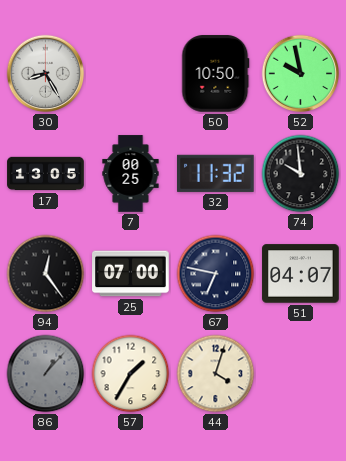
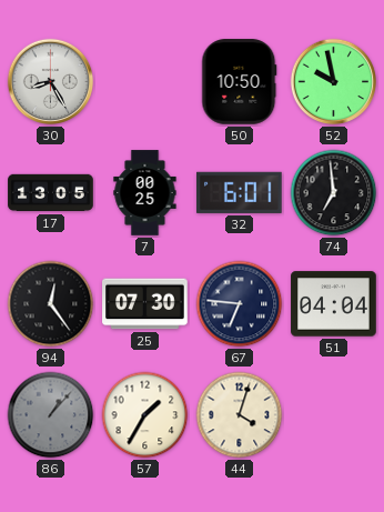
32: 11:32 -> 6:01 (240, 192)
74: 9:59 -> 6:59 (334, 193)
25: 07:00 -> 07:30 (145, 304)
67: 6:47 -> 6:46 (240, 304)
51: 04:07 -> 04:04 (334, 304)
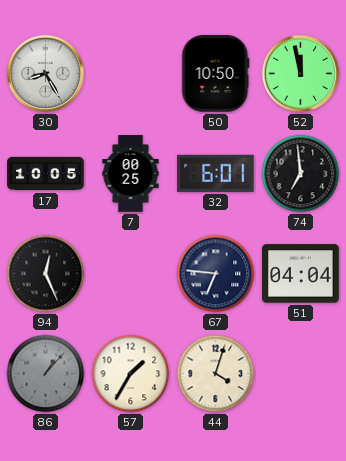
52: 9:58 -> 11:58 (301, 74)
17: 13:05 -> 10:05 (46, 174)
94: 12:24 -> 12:26 (46, 274)
25: 07:30 -> none (145, 304)
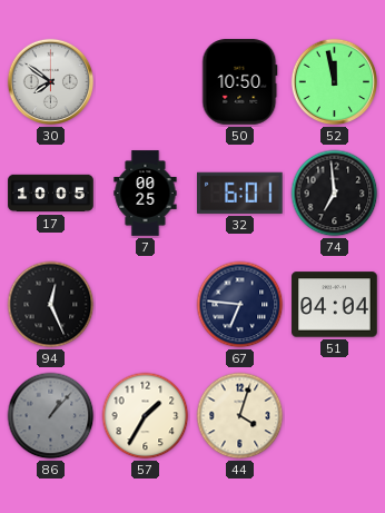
30: 8:25 -> 7:51 (51, 82)
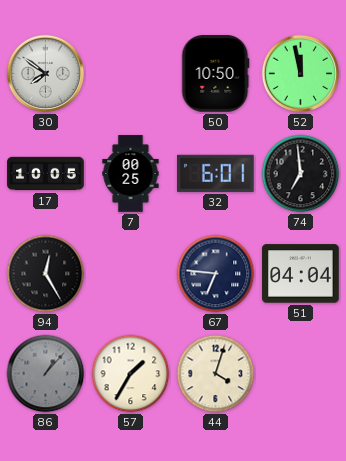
94: 12:26 -> 12:25 (46, 274)
